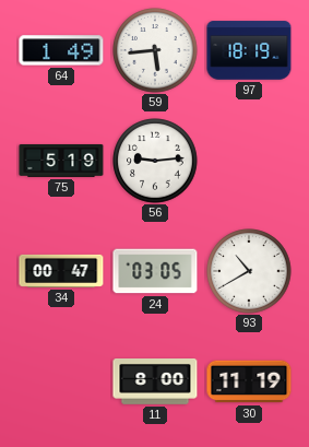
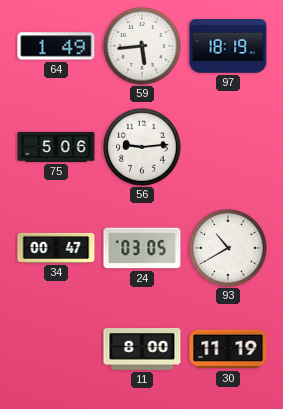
75: 5:19 -> 5:06 (56, 147)
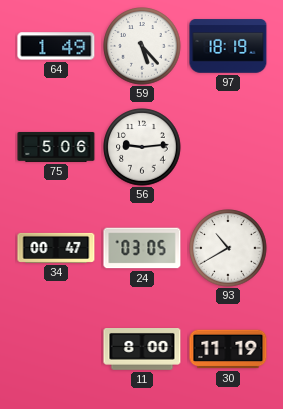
59: 5:44 -> 5:23 (142, 46)
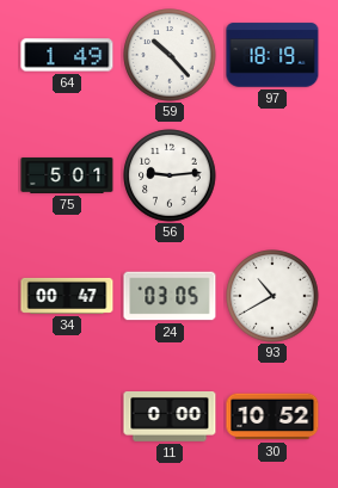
59: 5:23 -> 10:23 (170, 55)
75: 5:06 -> 5:01 (67, 175)
11: 8:00 -> 0:00 (170, 418)
30: 11:19 -> 10:52 (272, 416)
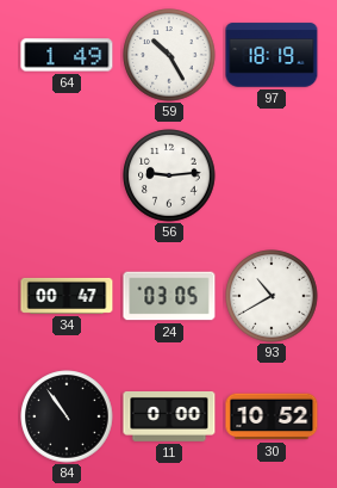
59: 10:23 -> 10:25 (169, 55)
75: 5:01 -> none (67, 175)
84: none -> 10:54 (67, 416)
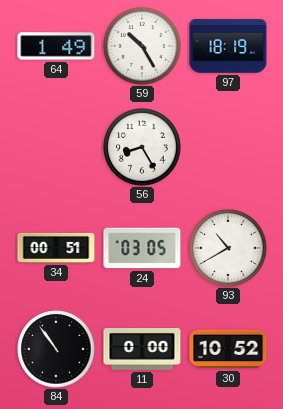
56: 9:14 -> 8:25 (142, 147)
34: 00:47 -> 00:51 (56, 248)
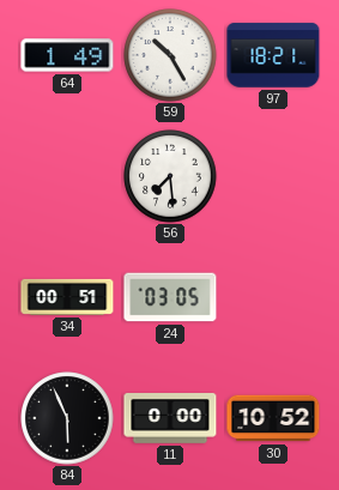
97: 18:19 -> 18:21 (273, 55)
56: 8:25 -> 7:29 (170, 176)
93: 10:40 -> none (228, 248)
84: 10:54 -> 5:56 (67, 418)
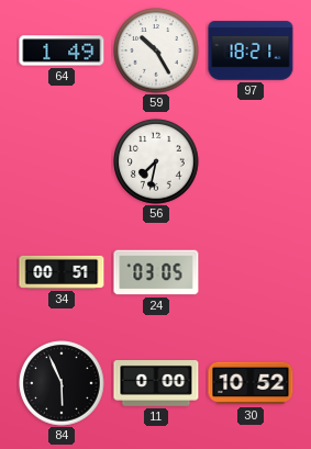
56: 7:29 -> 7:32 (156, 161)
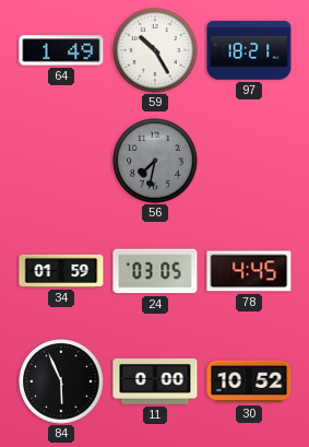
56 dial: white -> grey (155, 161)
34: 00:51 -> 01:59 (61, 271)
78: none -> 4:45 (249, 271)
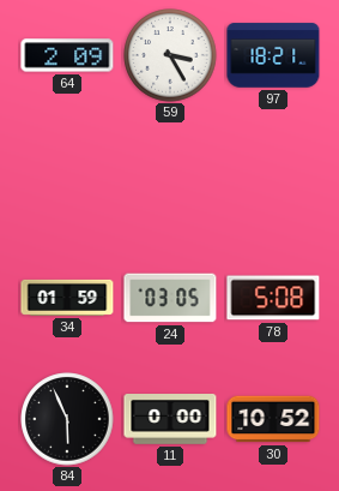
64: 1:49 -> 2:09 (67, 55)
59: 10:25 -> 3:25 (170, 55)
56: 7:32 -> none (155, 161)
78: 4:45 -> 5:08 (273, 298)
